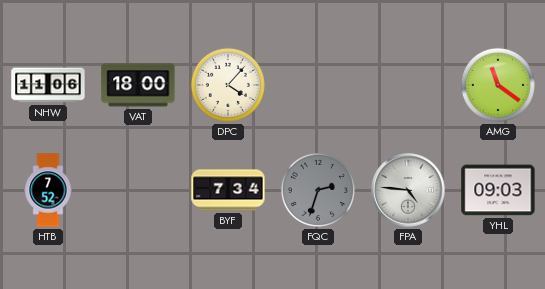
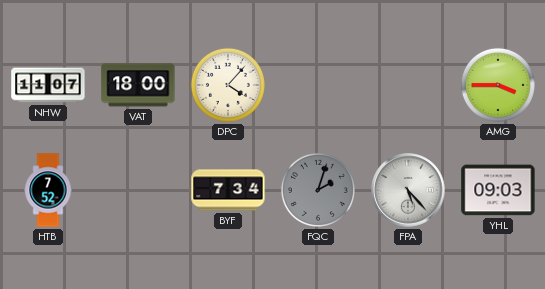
NHW: 11:06 -> 11:07 (48, 85)
AMG: 11:21 -> 3:45 (498, 85)
FQC: 2:33 -> 2:03 (318, 190)
FPA: 4:46 -> 5:23 (408, 190)
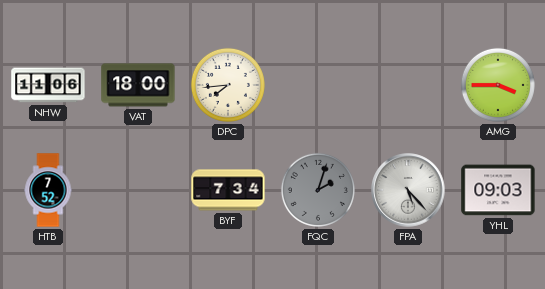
NHW: 11:07 -> 11:06 (48, 85)
DPC: 4:07 -> 7:44 (228, 85)
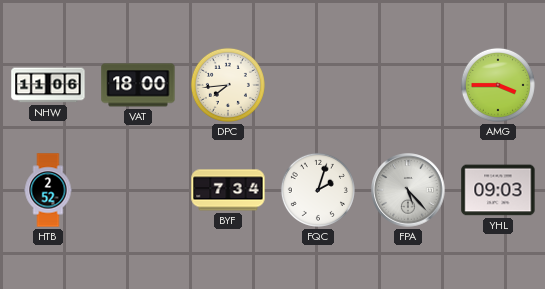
HTB: 7:52 -> 2:52 (48, 190)
FQC dial: grey -> white (318, 190)
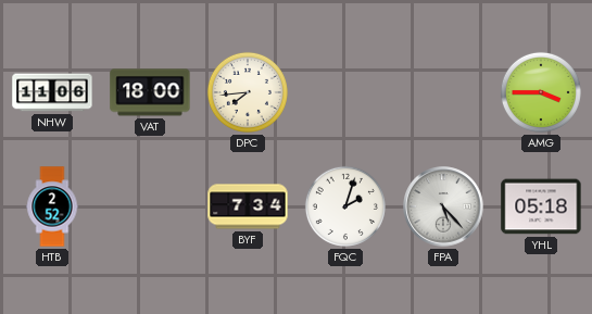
YHL: 09:03 -> 05:18 (541, 206)
